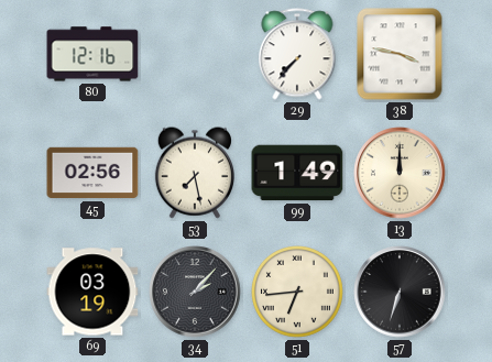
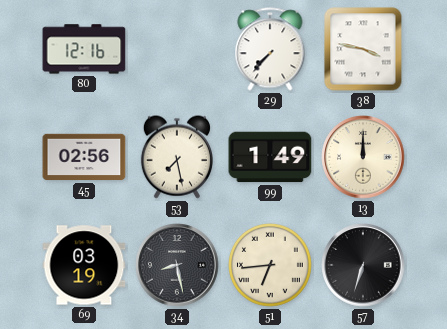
34: 2:07 -> 8:28 (177, 265)
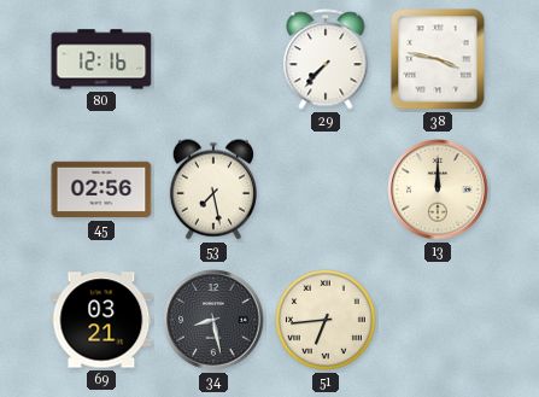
99: 1:49 -> none (270, 157)
69: 03:19 -> 03:21 (101, 320)
57: 6:33 -> none (363, 265)
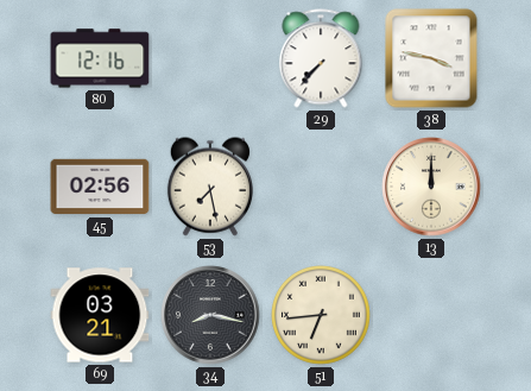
34: 8:28 -> 8:17 (210, 315)
